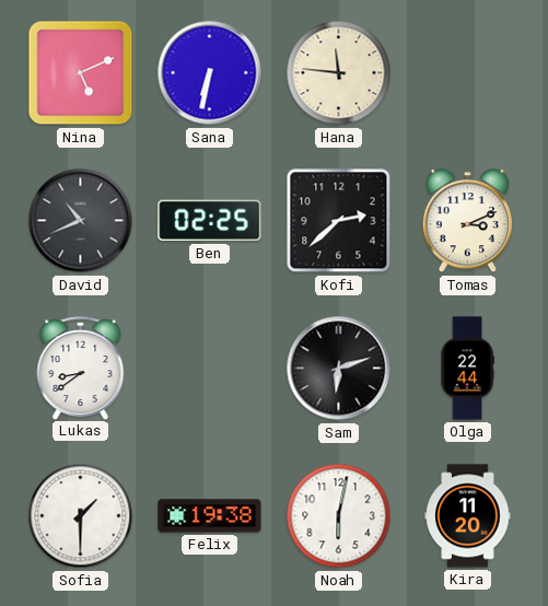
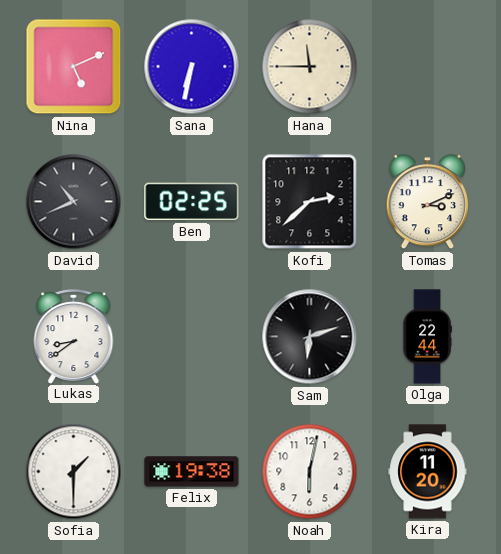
Hana: 11:46 -> 11:45 (310, 67)
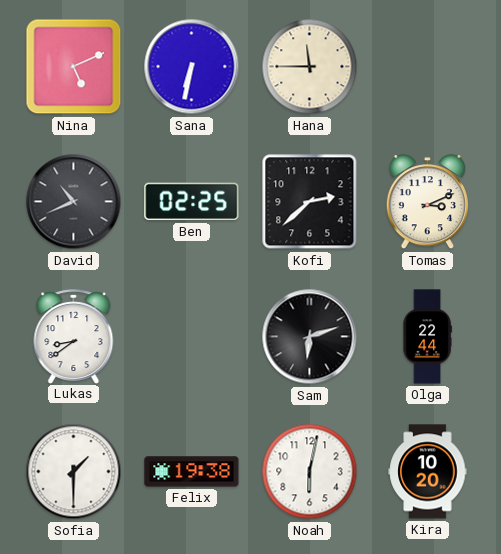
Kira: 11:20 -> 10:20 (428, 472)
